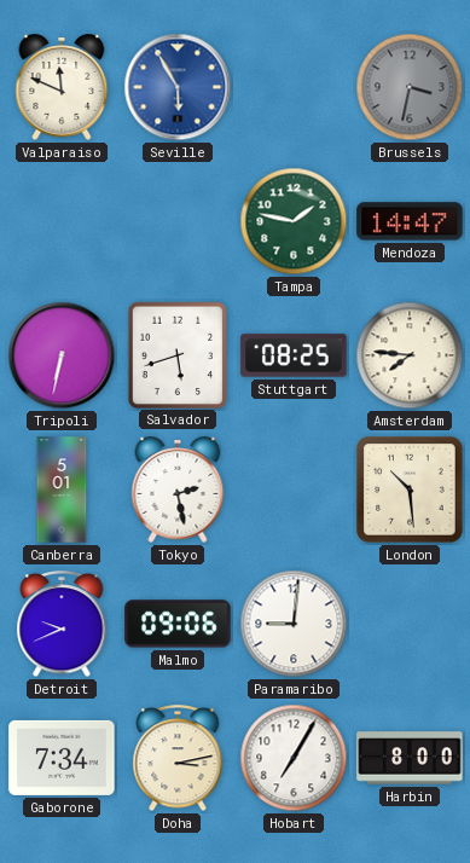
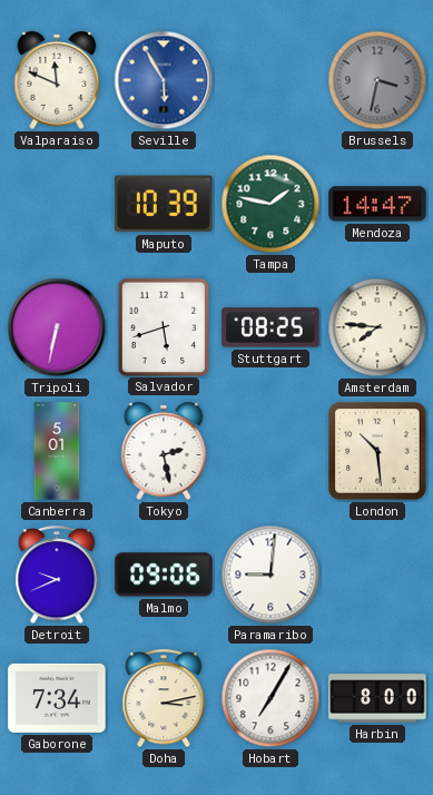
Maputo: none -> 10:39 (164, 204)
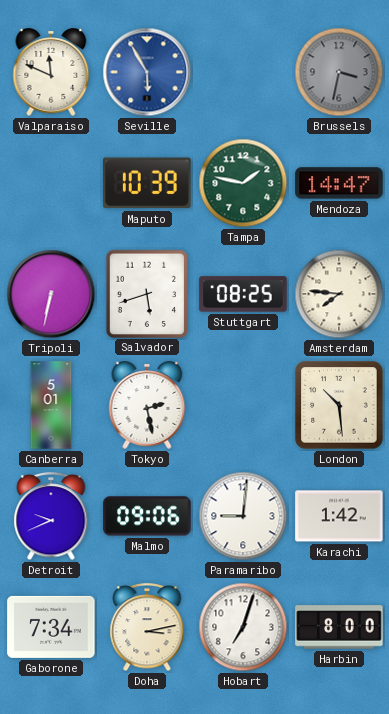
Karachi: none -> 1:42 (339, 516)
Hobart: 7:05 -> 7:03 (243, 627)
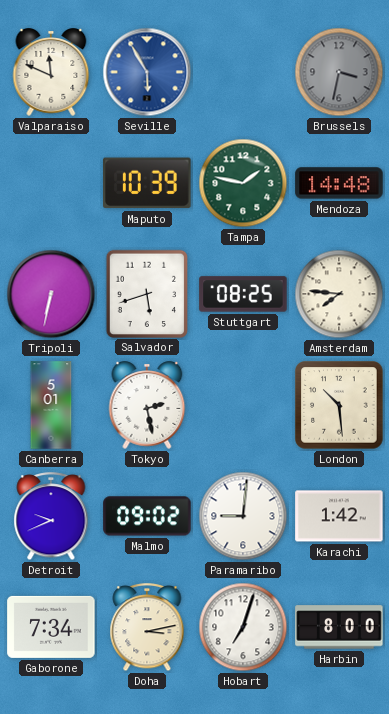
Mendoza: 14:47 -> 14:48 (339, 183)
Malmo: 09:06 -> 09:02 (147, 516)
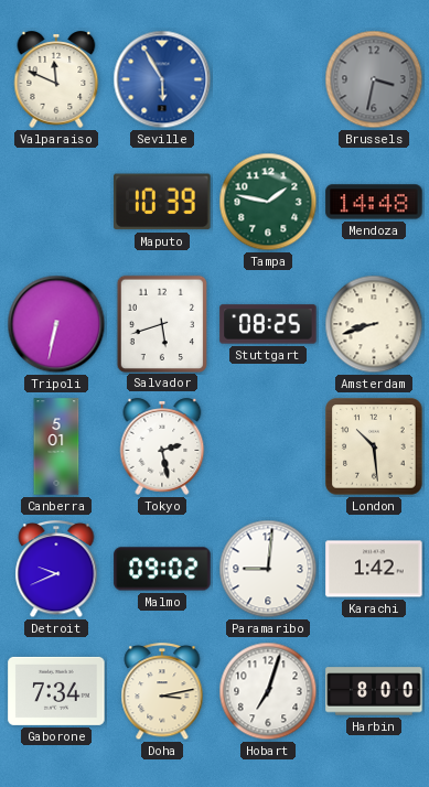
Amsterdam: 7:46 -> 8:42 (374, 324)
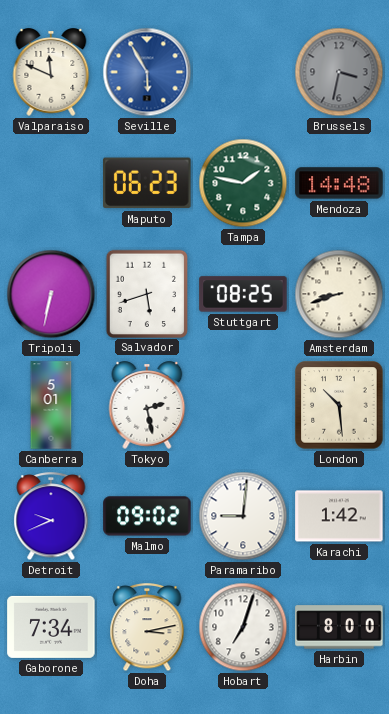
Maputo: 10:39 -> 06:23 (147, 183)
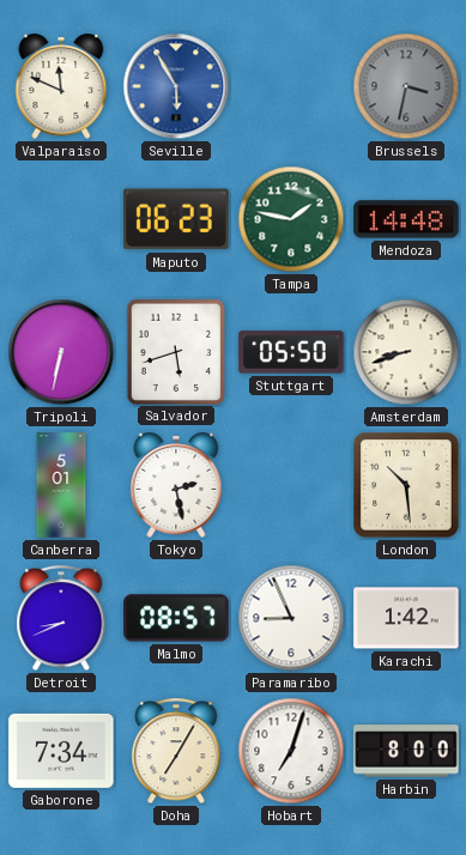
Stuttgart: 08:25 -> 05:50 (291, 352)
Detroit: 9:41 -> 8:41 (61, 619)
Malmo: 09:02 -> 08:57 (176, 618)
Paramaribo: 9:01 -> 8:56 (291, 618)
Doha: 3:13 -> 7:05 (176, 752)
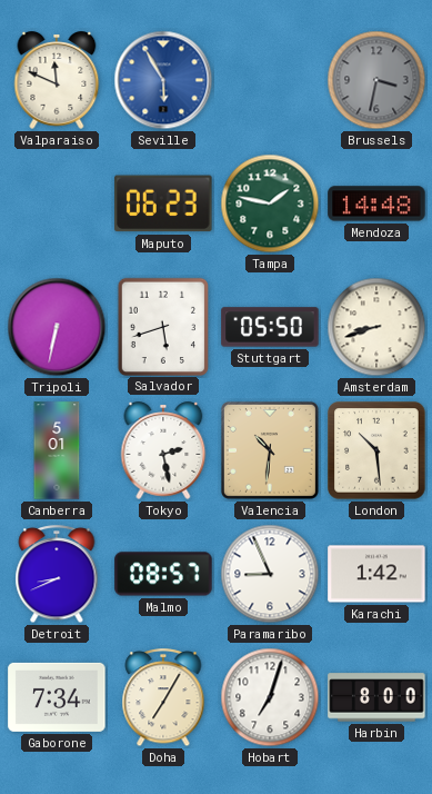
Valencia: none -> 10:31 (270, 450)
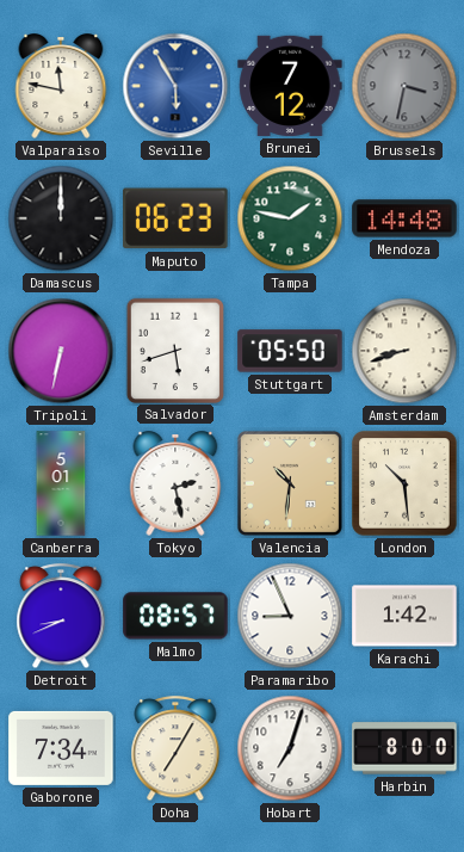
Valparaiso: 11:49 -> 11:47 (61, 86)
Brunei: none -> 7:12 (290, 86)
Damascus: none -> 12:00 (61, 218)
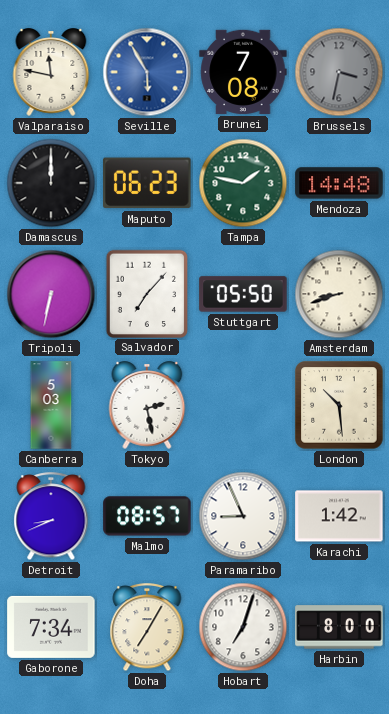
Brunei: 7:12 -> 7:08 (243, 72)
Salvador: 5:42 -> 7:07 (146, 293)
Canberra: 5:01 -> 5:03 (51, 405)
Valencia: 10:31 -> none (290, 483)
